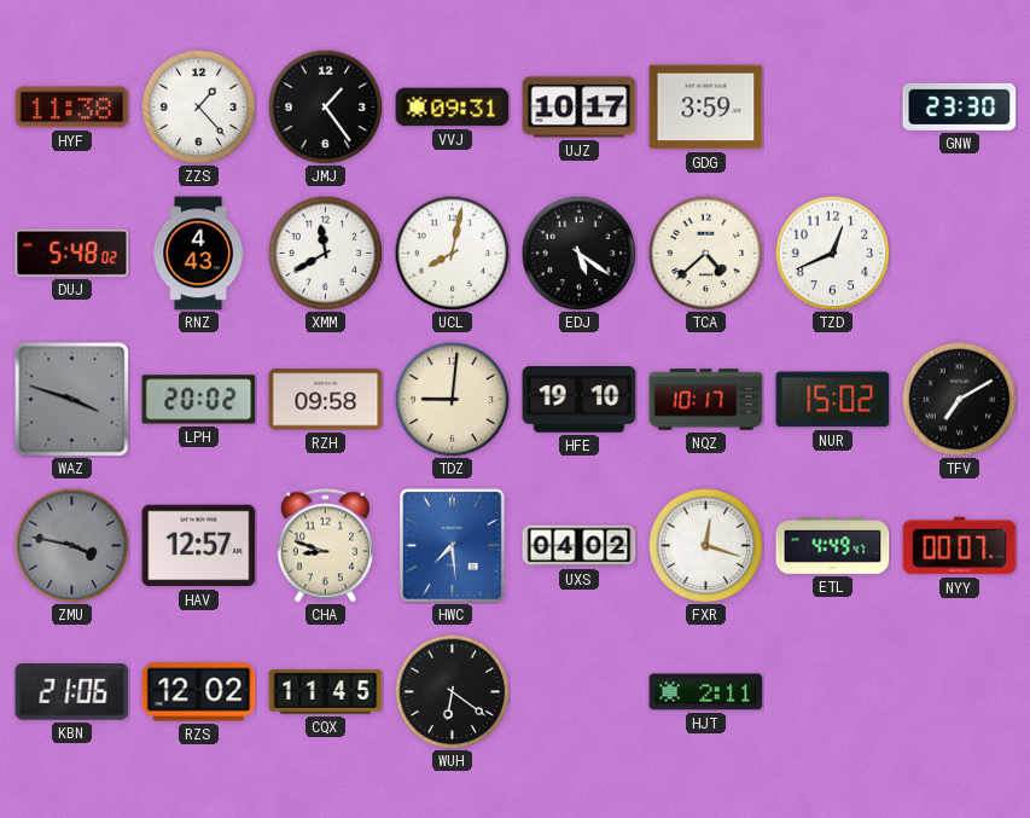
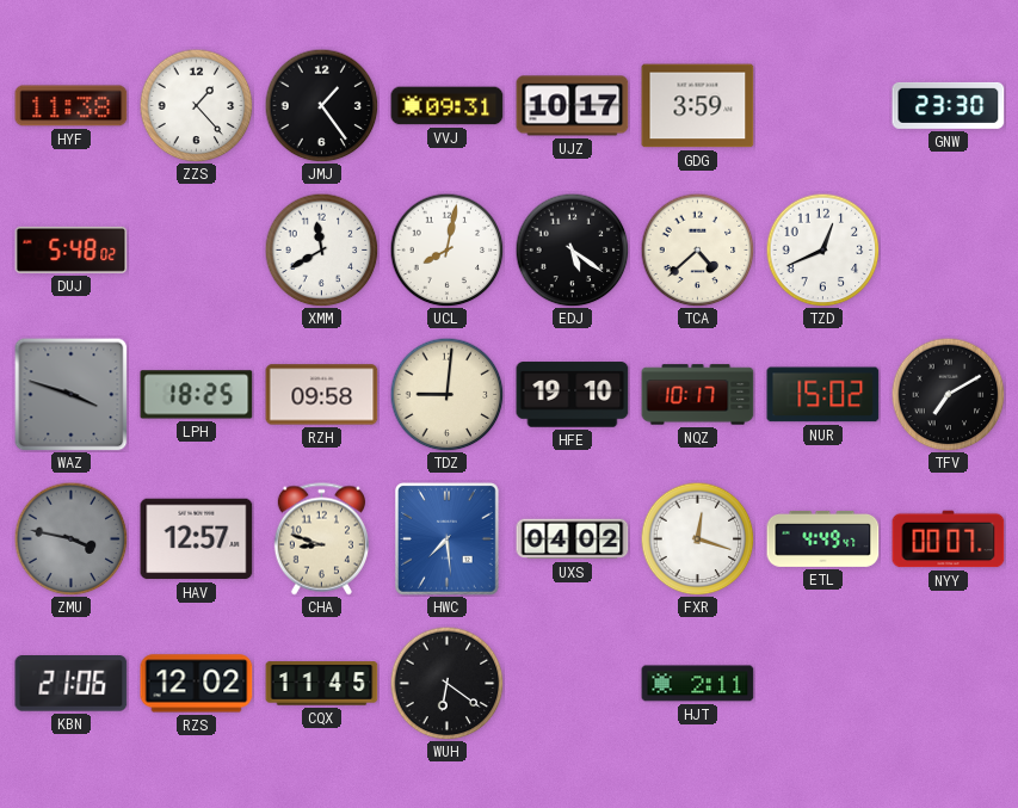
RNZ: 4:43 -> none (198, 254)
LPH: 20:02 -> 18:25 (197, 395)
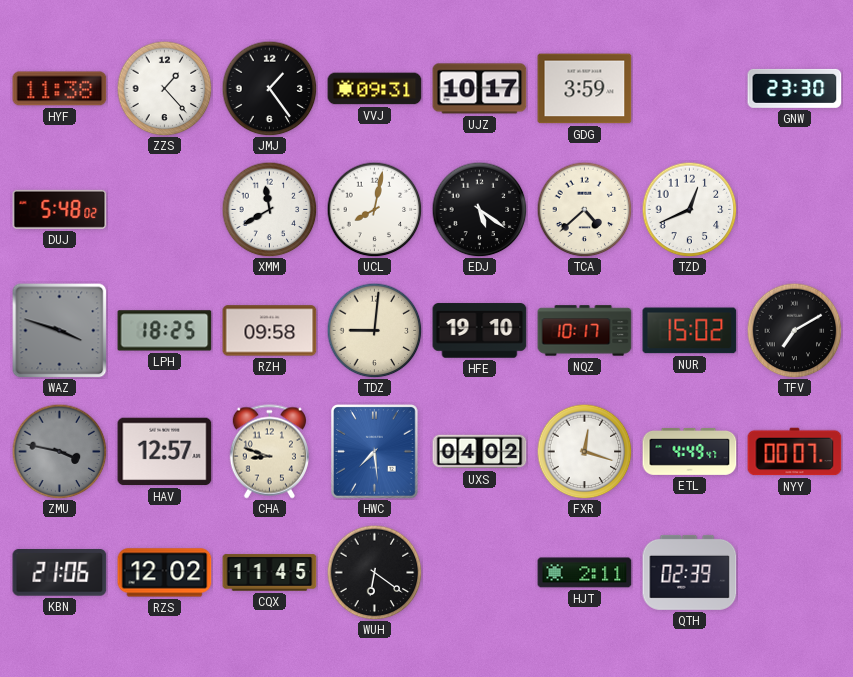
QTH: none -> 02:39 (690, 572)
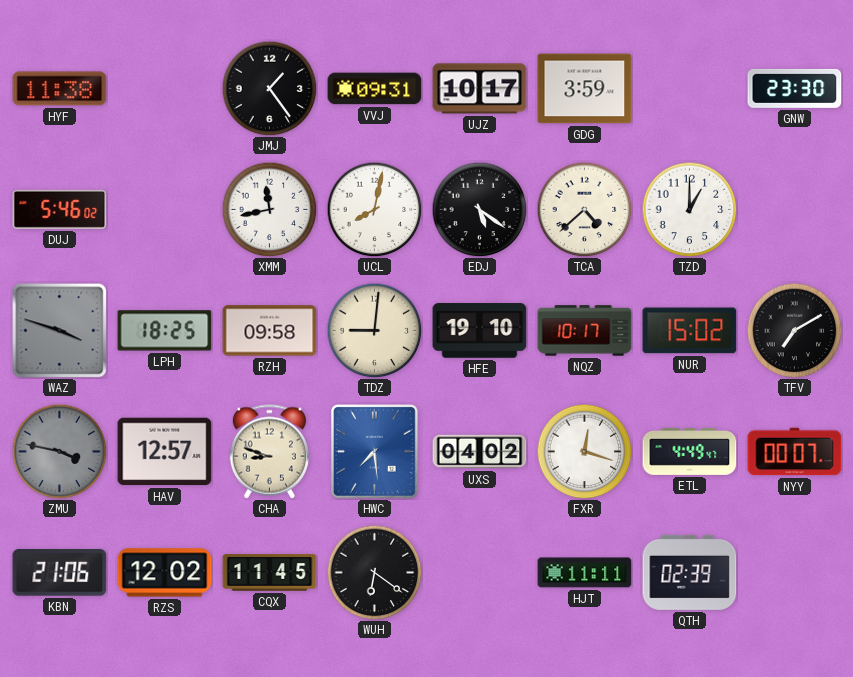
ZZS: 1:23 -> none (164, 88)
DUJ: 5:48 -> 5:46 (60, 209)
XMM: 11:40 -> 11:43 (269, 209)
TZD: 12:41 -> 1:00 (689, 209)
HJT: 2:11 -> 11:11 (585, 573)
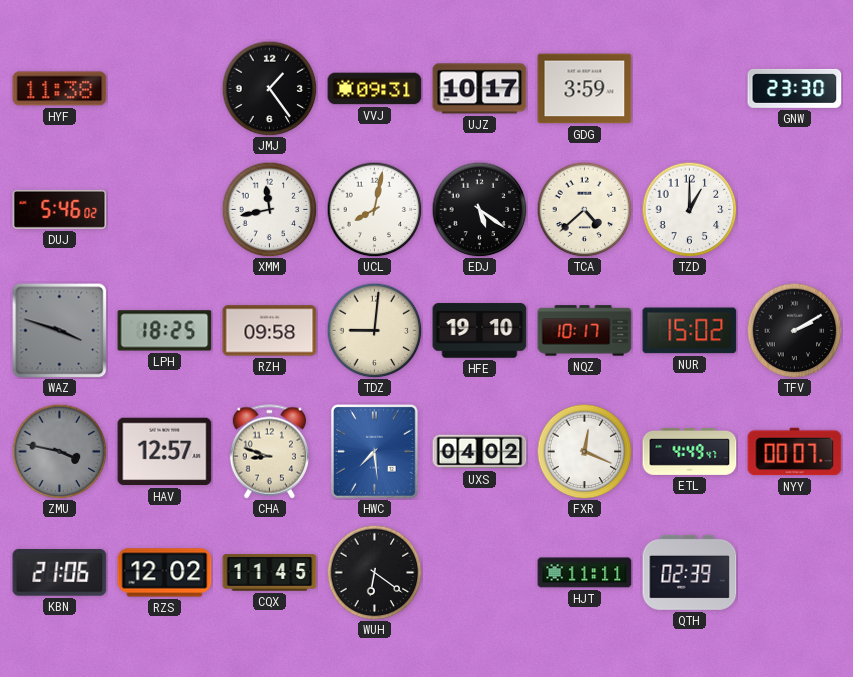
TFV: 7:10 -> 2:10 (794, 330)
FXR: 12:18 -> 12:19 (584, 451)
